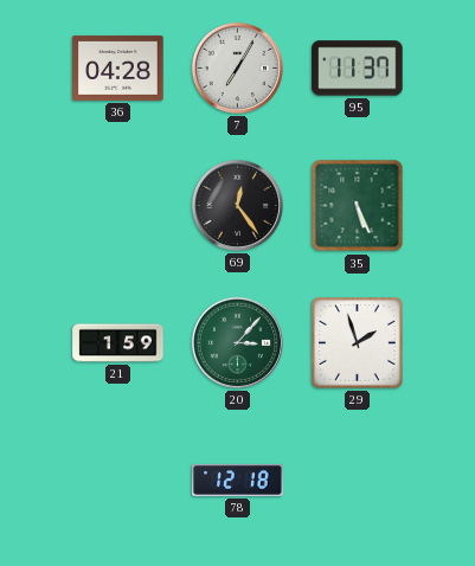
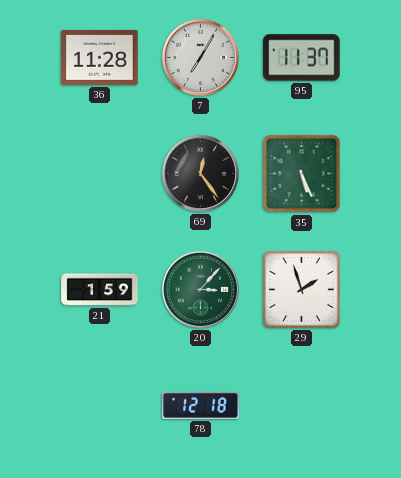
36: 04:28 -> 11:28 (100, 57)
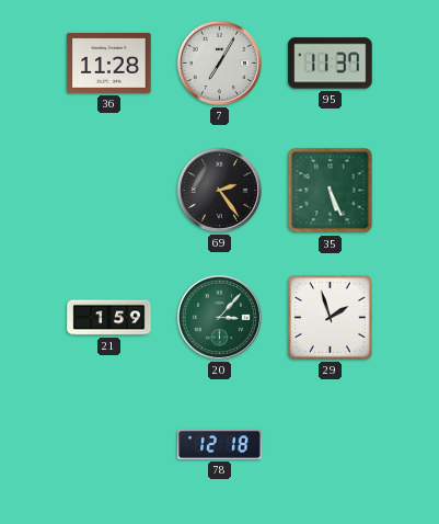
69: 12:24 -> 2:24 (219, 190)
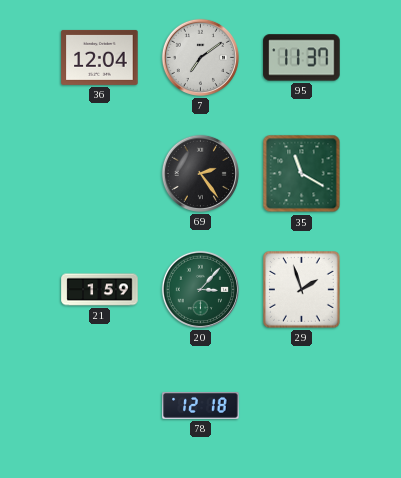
36: 11:28 -> 12:04 (100, 57)
7: 7:05 -> 7:09 (200, 57)
35: 5:26 -> 11:20 (302, 174)
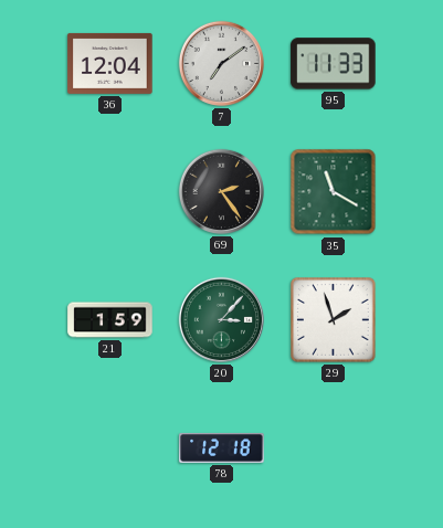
95: 11:37 -> 11:33 (334, 64)
